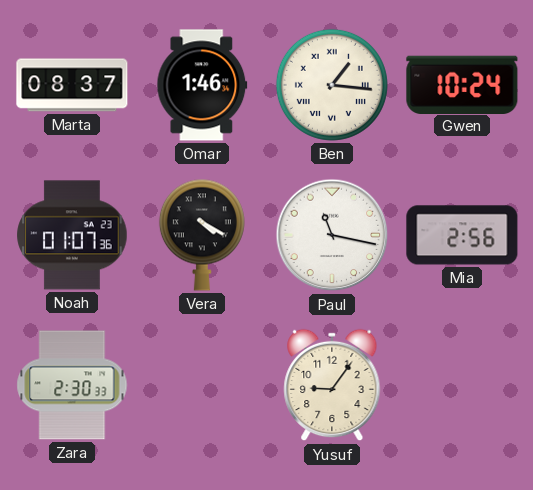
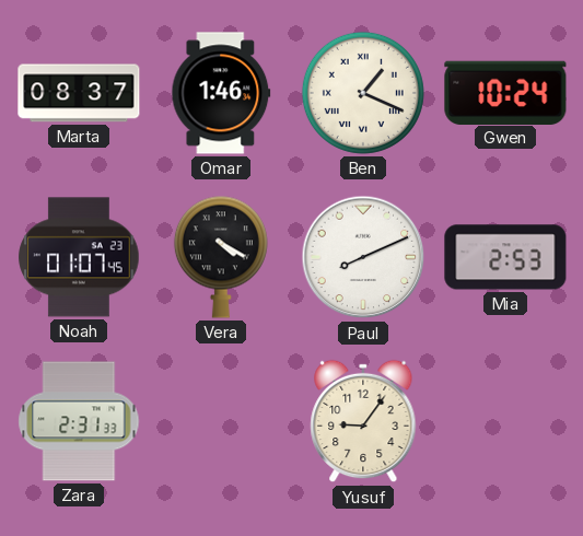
Ben: 1:16 -> 1:19 (363, 93)
Noah: 01:07:36 -> 01:07:45 (79, 257)
Paul: 11:17 -> 8:11 (363, 257)
Mia: 2:56 -> 2:53 (505, 257)
Zara: 2:30 -> 2:31 (79, 421)
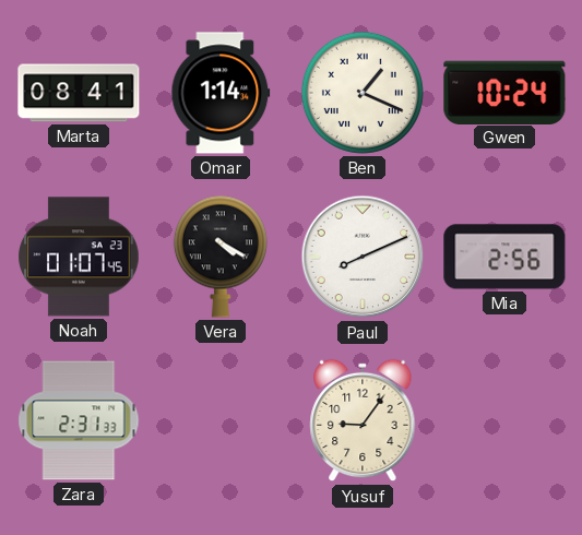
Marta: 08:37 -> 08:41 (79, 93)
Omar: 1:46 -> 1:14 (221, 93)
Mia: 2:53 -> 2:56 (504, 257)
